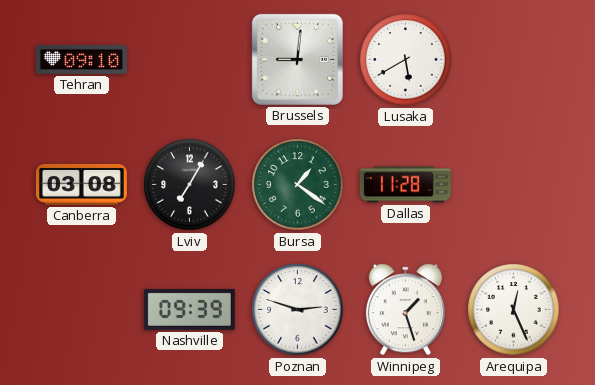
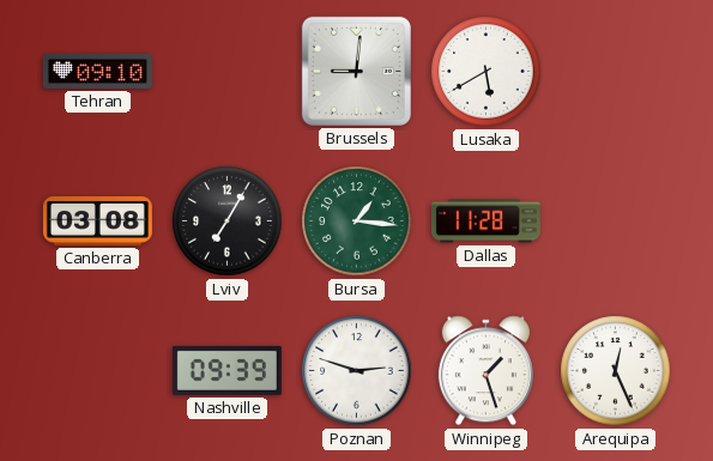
Bursa: 1:21 -> 1:16 (357, 222)
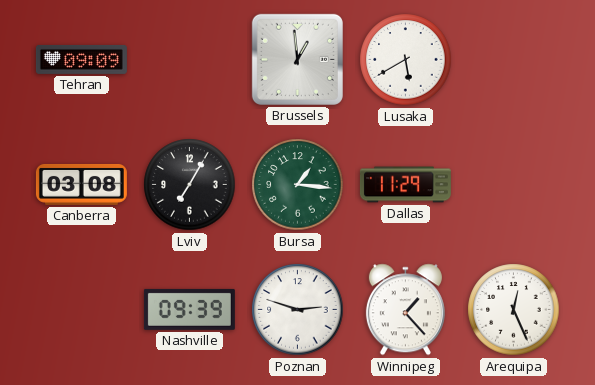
Tehran: 09:10 -> 09:09 (81, 59)
Brussels: 9:01 -> 12:59 (297, 59)
Dallas: 11:28 -> 11:29 (405, 185)
Winnipeg: 1:27 -> 1:23 (405, 310)
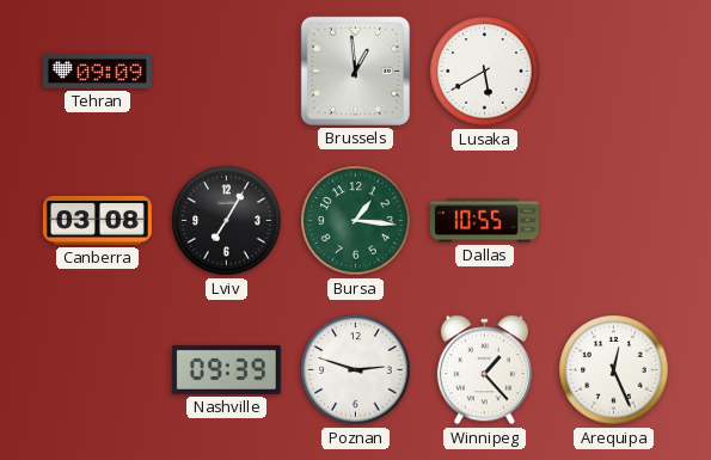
Dallas: 11:29 -> 10:55 (484, 221)
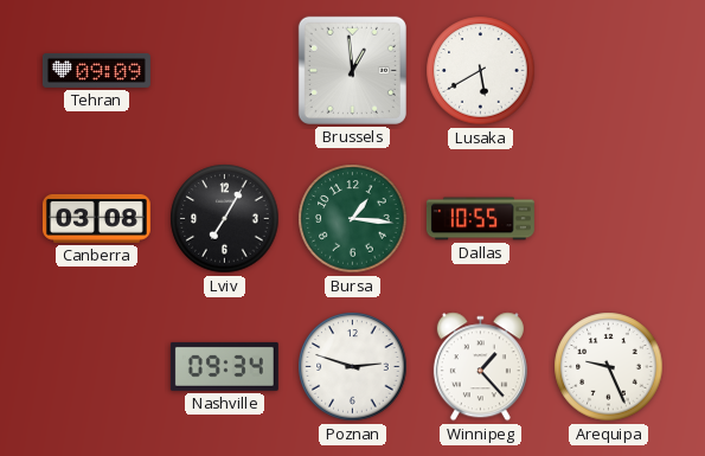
Nashville: 09:39 -> 09:34 (224, 366)
Arequipa: 12:26 -> 9:26 (609, 367)
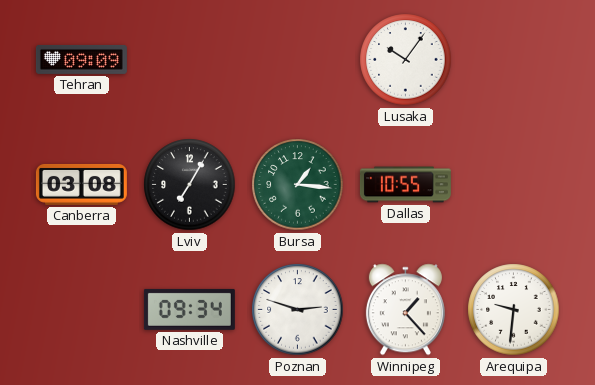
Brussels: 12:59 -> none (352, 70)
Lusaka: 5:40 -> 10:06 (406, 60)
Arequipa: 9:26 -> 9:31 (514, 310)
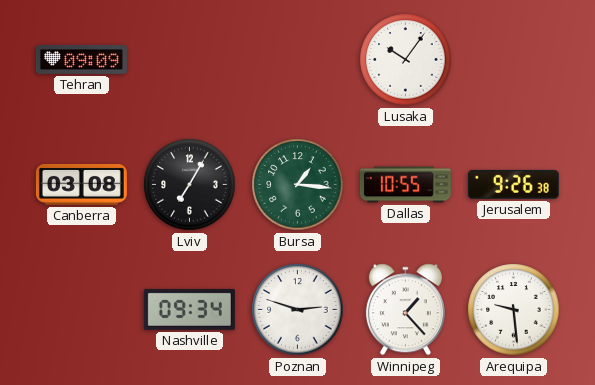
Jerusalem: none -> 9:26 (513, 184)
Arequipa: 9:31 -> 9:29 (514, 310)
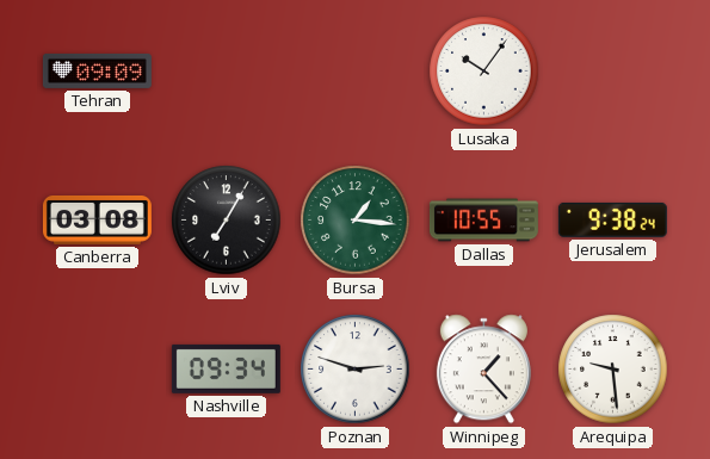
Jerusalem: 9:26 -> 9:38 (612, 219)
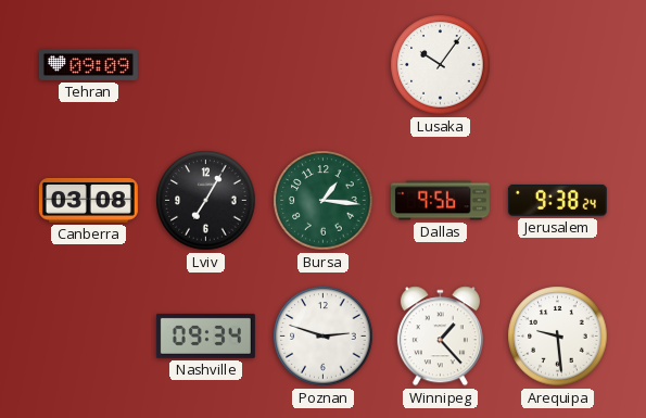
Dallas: 10:55 -> 9:56 (440, 201)
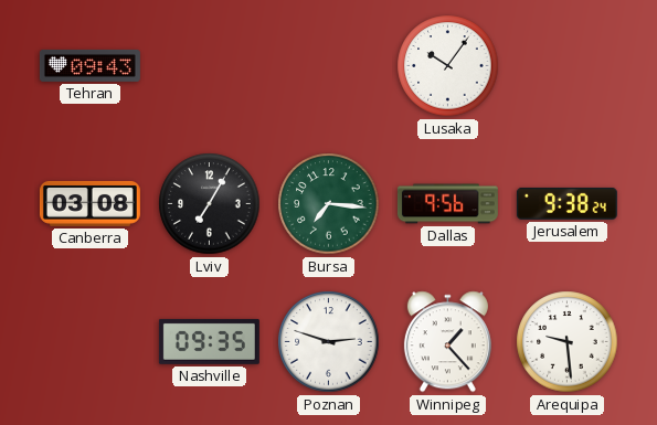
Tehran: 09:09 -> 09:43 (89, 65)
Bursa: 1:16 -> 7:16 (329, 204)
Nashville: 09:34 -> 09:35 (209, 341)
